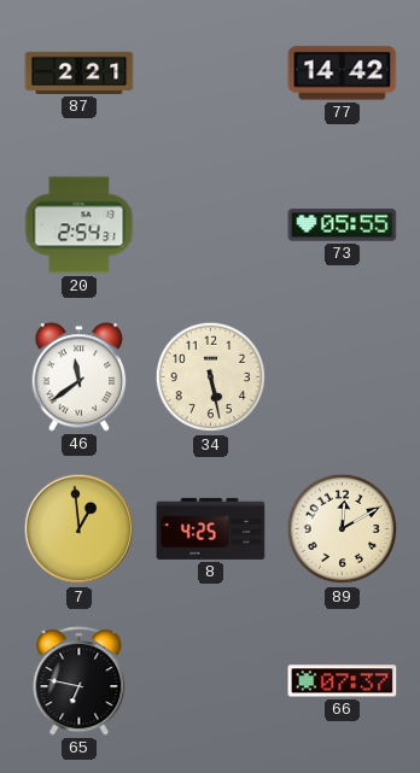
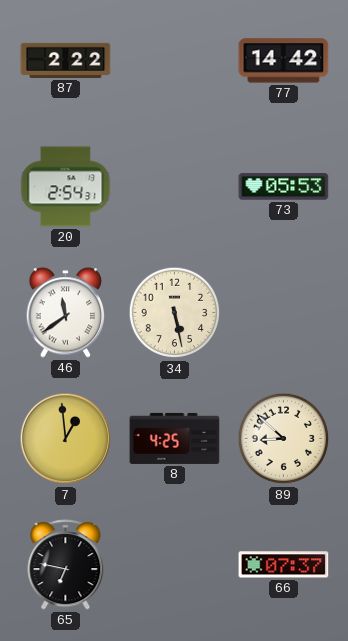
87: 2:21 -> 2:22 (66, 60)
73: 05:55 -> 05:53 (284, 187)
89: 12:10 -> 8:52 (284, 439)
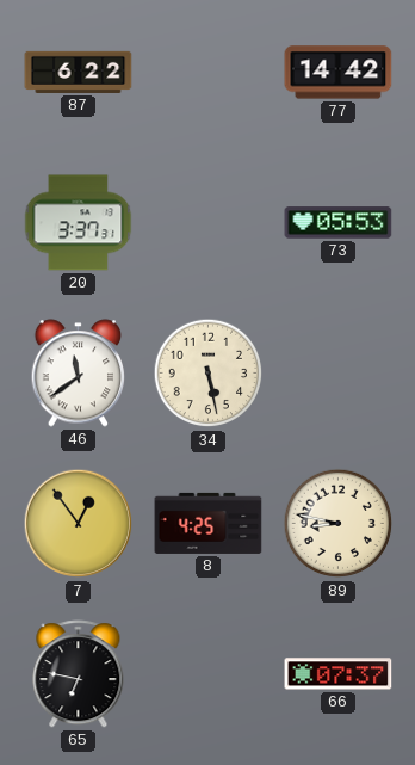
87: 2:22 -> 6:22 (79, 72)
20: 2:54 -> 3:37 (79, 223)
7: 12:59 -> 12:54 (79, 524)
89: 8:52 -> 8:47 (339, 524)
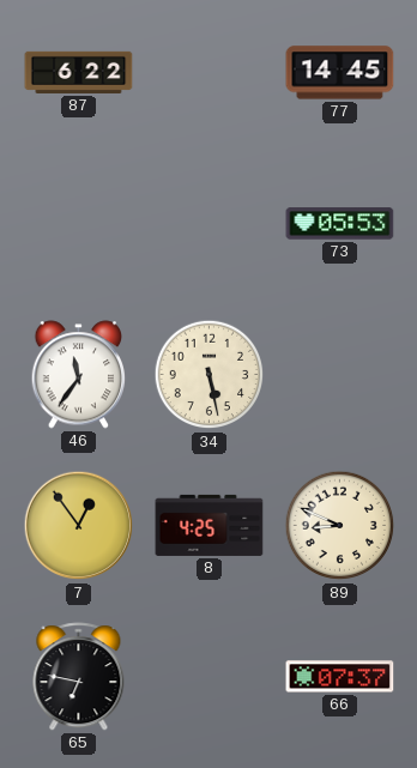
77: 14:42 -> 14:45 (340, 73)
20: 3:37 -> none (79, 223)
46: 11:39 -> 11:36 (79, 375)
89: 8:47 -> 8:49 (340, 526)
